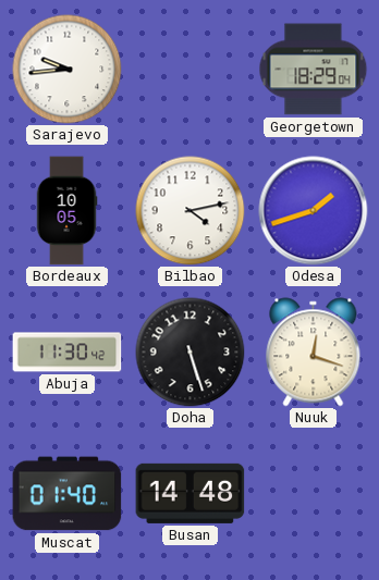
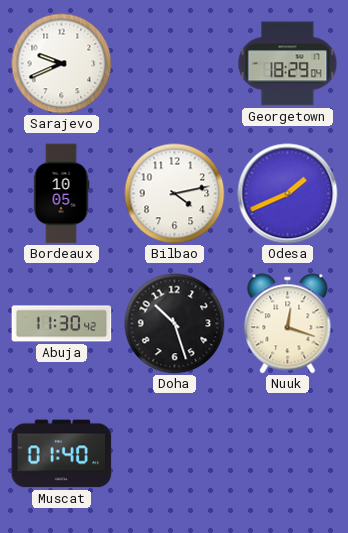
Sarajevo: 9:44 -> 9:41 (62, 64)
Odesa: 1:42 -> 1:41 (288, 194)
Doha: 5:27 -> 10:27 (175, 324)
Busan: 14:48 -> none (191, 493)
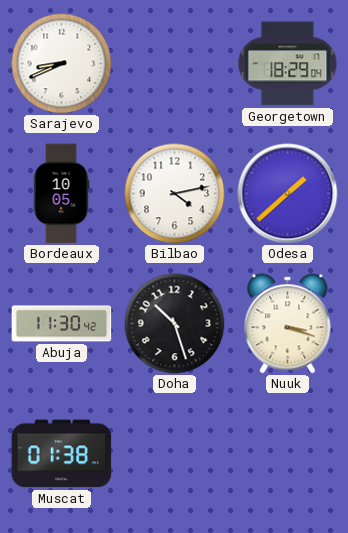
Sarajevo: 9:41 -> 8:41 (62, 64)
Odesa: 1:41 -> 1:38 (288, 194)
Nuuk: 12:18 -> 3:18 (288, 324)
Muscat: 01:40 -> 01:38 (62, 454)
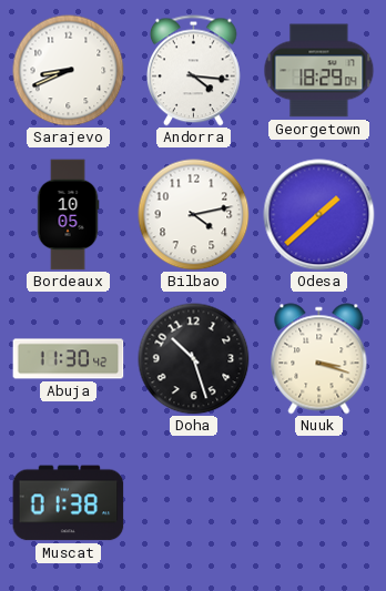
Andorra: none -> 4:16 (193, 71)
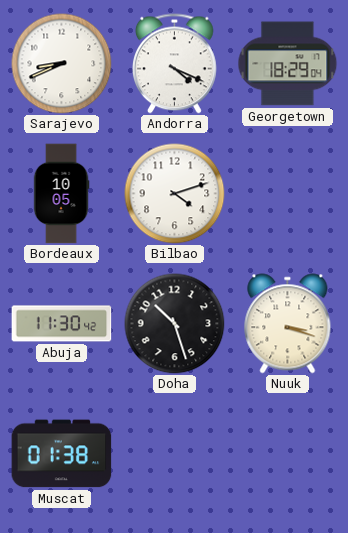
Andorra: 4:16 -> 4:19 (174, 64)
Bilbao: 4:13 -> 4:12 (175, 194)
Odesa: 1:38 -> none (319, 215)
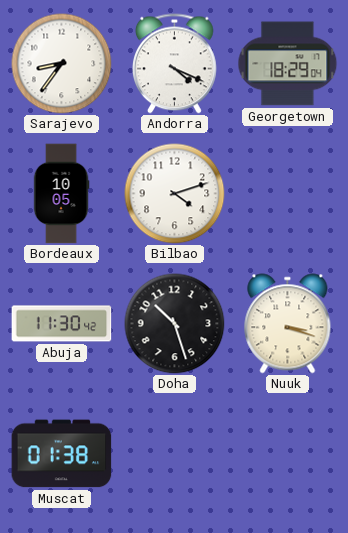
Sarajevo: 8:41 -> 8:36 (62, 64)
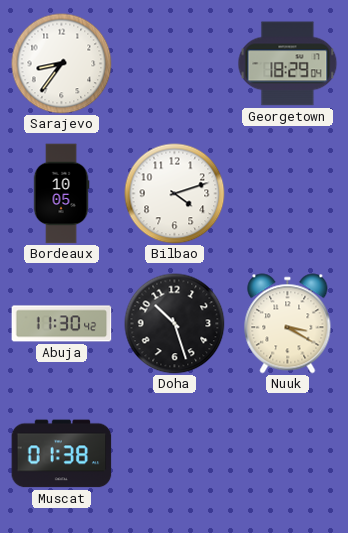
Andorra: 4:19 -> none (174, 64)
Nuuk: 3:18 -> 3:20 (288, 324)
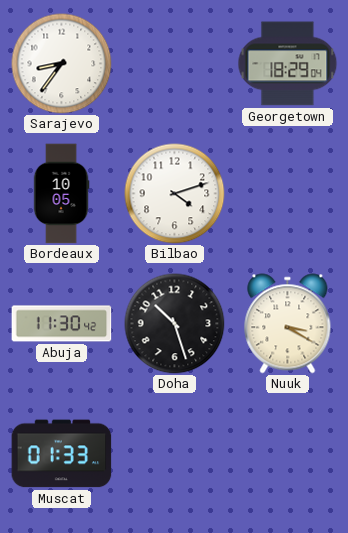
Muscat: 01:38 -> 01:33 (62, 454)
